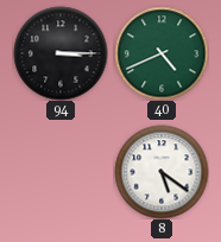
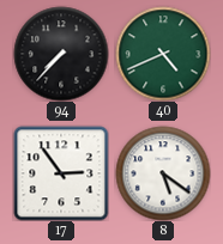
94: 3:15 -> 7:37 (61, 54)
17: none -> 2:54 (61, 173)
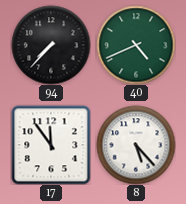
17: 2:54 -> 11:54 (51, 145)
8: 5:21 -> 5:23 (136, 145)
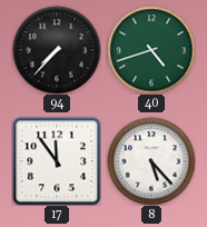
40: 4:41 -> 4:42 (151, 50)
